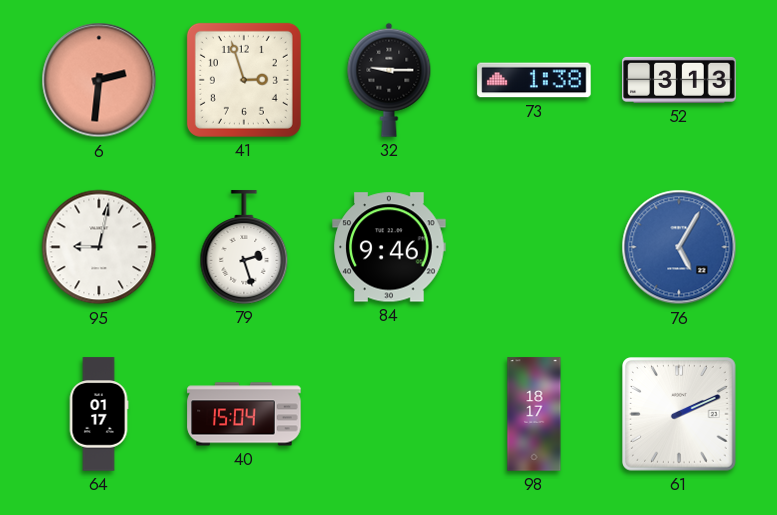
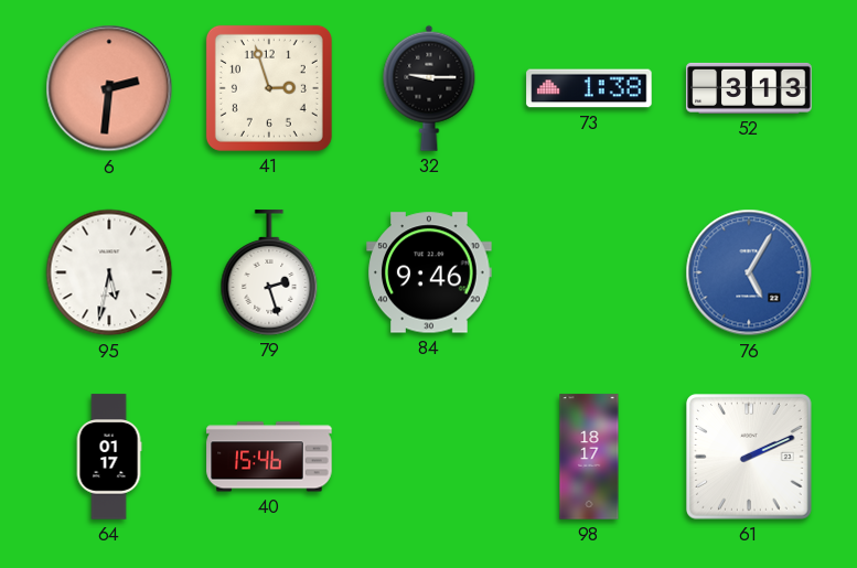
95: 9:02 -> 5:32 (109, 272)
40: 15:04 -> 15:46 (269, 457)
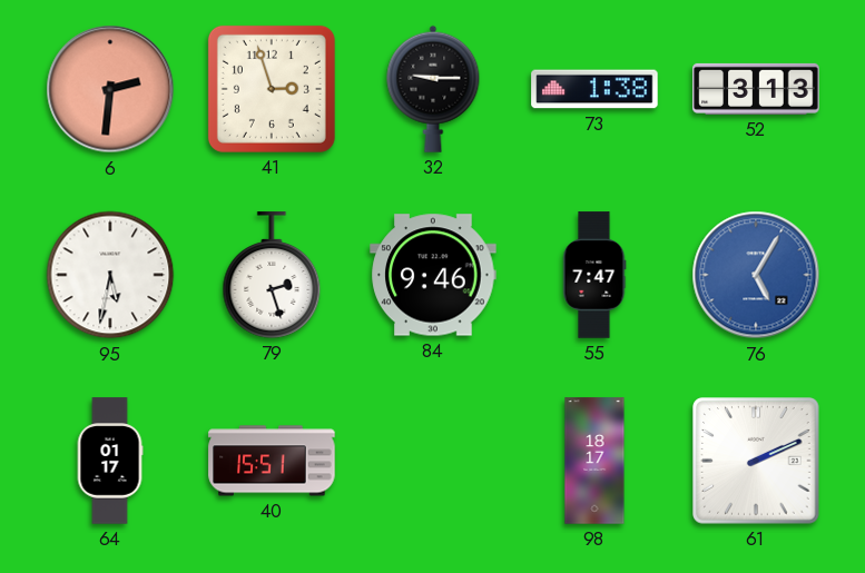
55: none -> 7:47 (594, 275)
40: 15:46 -> 15:51 (272, 461)
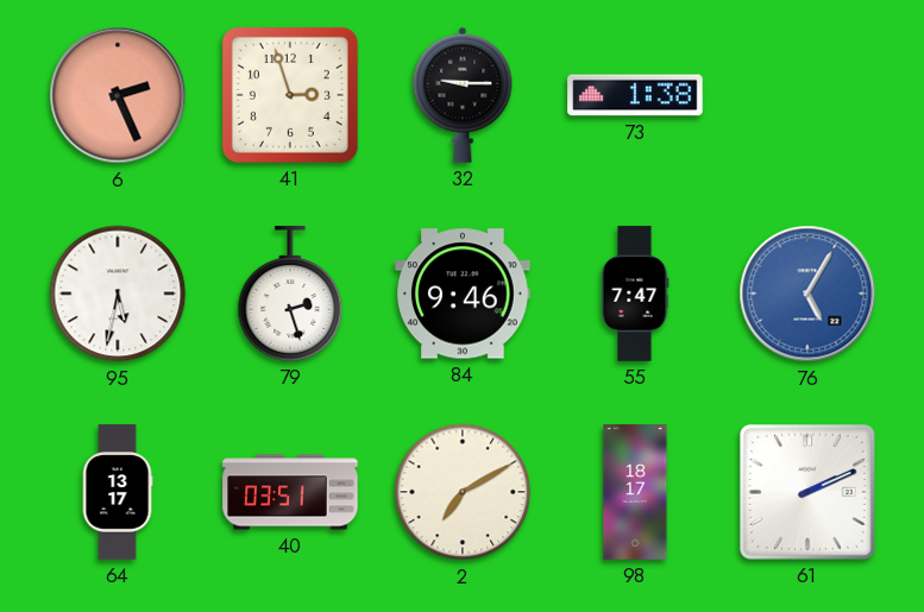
6: 2:31 -> 2:26 (118, 95)
52: 3:13 -> none (756, 89)
64: 01:17 -> 13:17 (118, 492)
40: 15:51 -> 03:51 (290, 492)
2: none -> 7:10 (463, 492)
